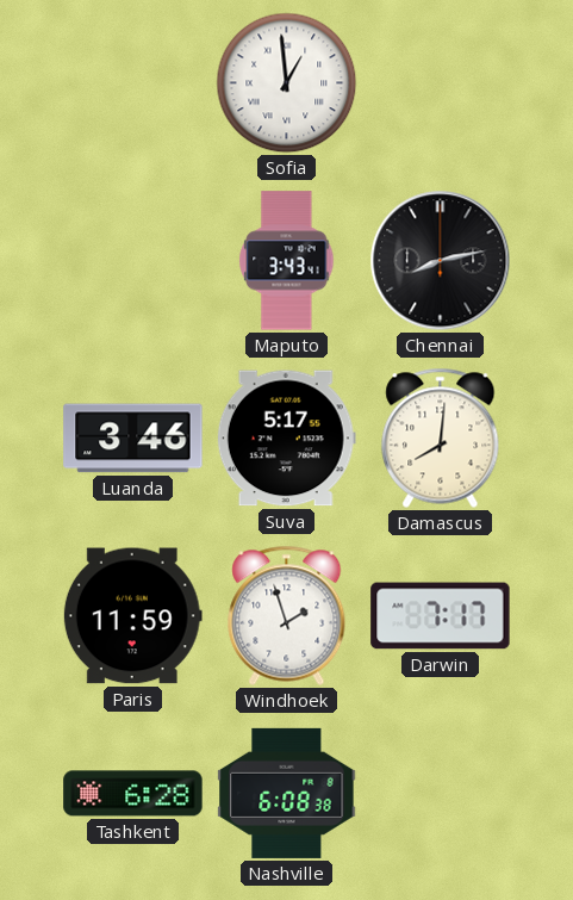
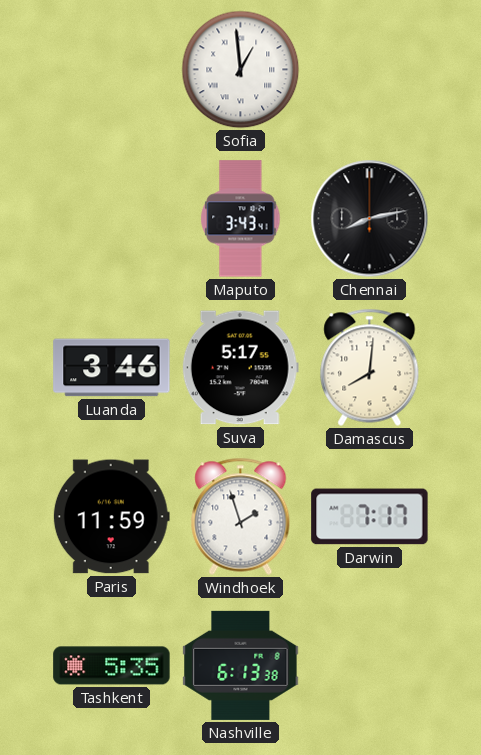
Tashkent: 6:28 -> 5:35 (112, 666)
Nashville: 6:08 -> 6:13 (241, 665)
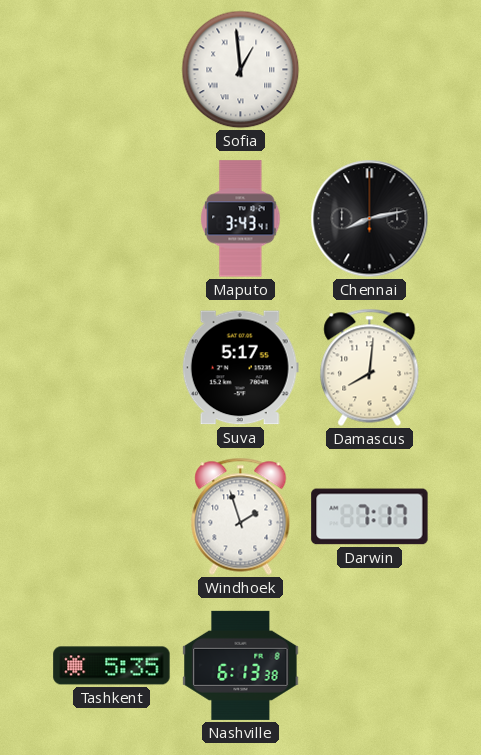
Luanda: 3:46 -> none (112, 368)
Paris: 11:59 -> none (111, 517)
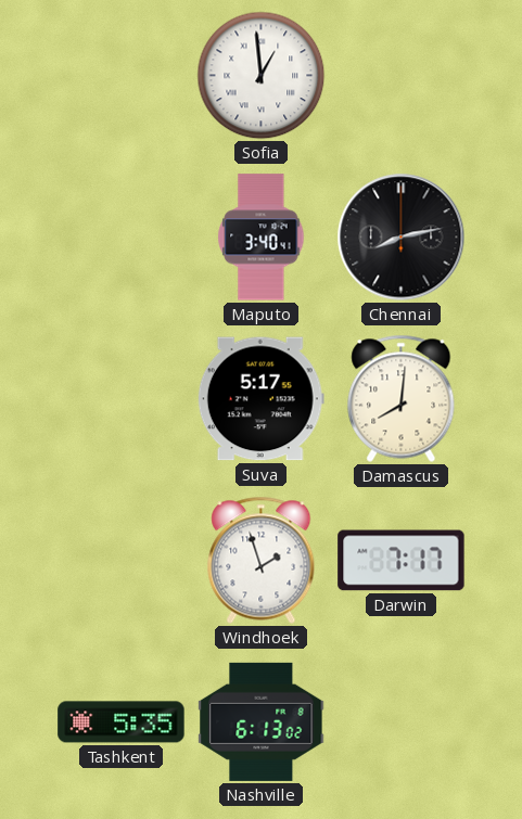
Maputo: 3:43 -> 3:40 (262, 238)
Nashville: 6:13:38 -> 6:13:02 (262, 721)
